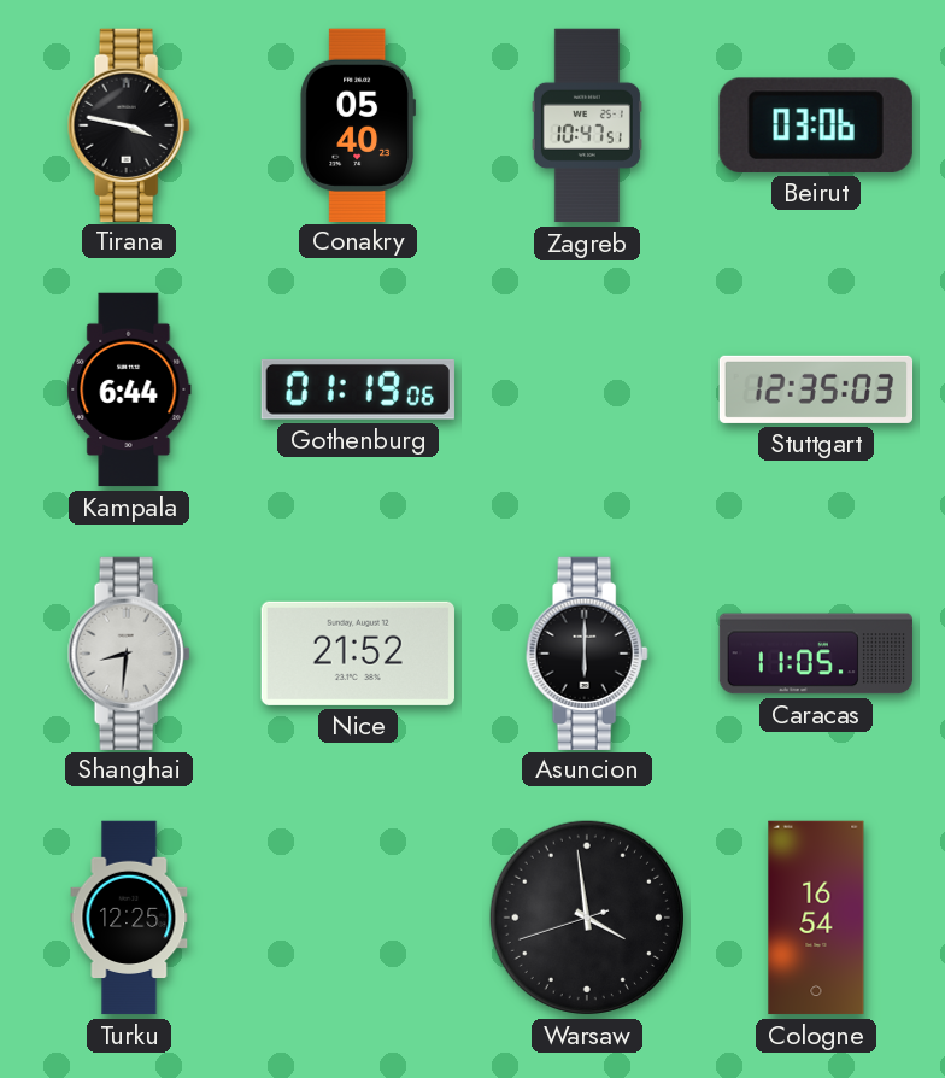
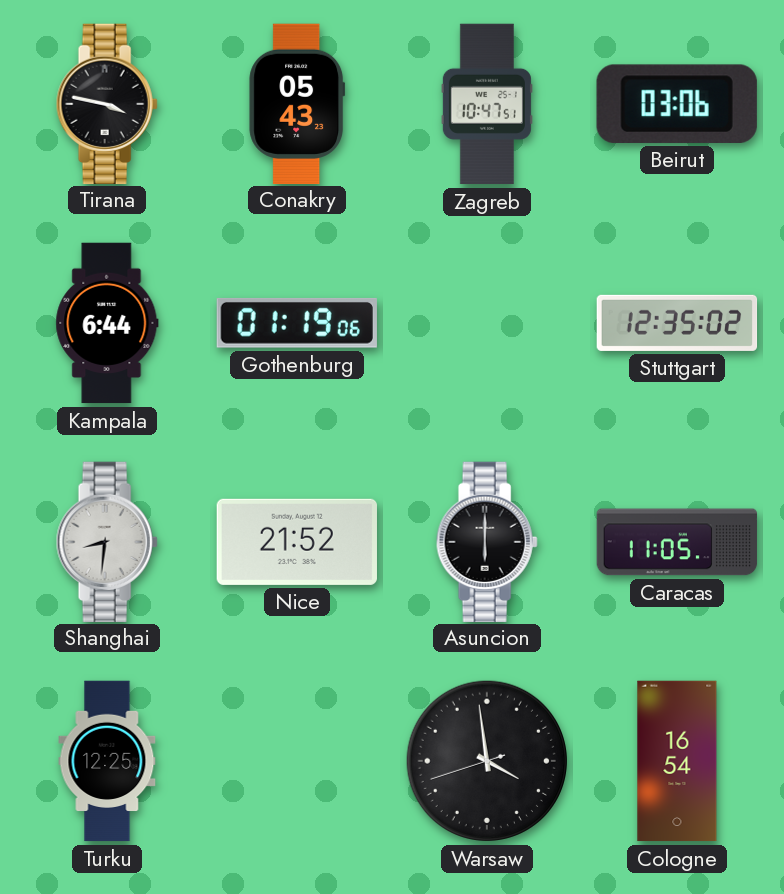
Conakry: 05:40 -> 05:43 (297, 103)
Stuttgart: 12:35:03 -> 12:35:02 (677, 323)
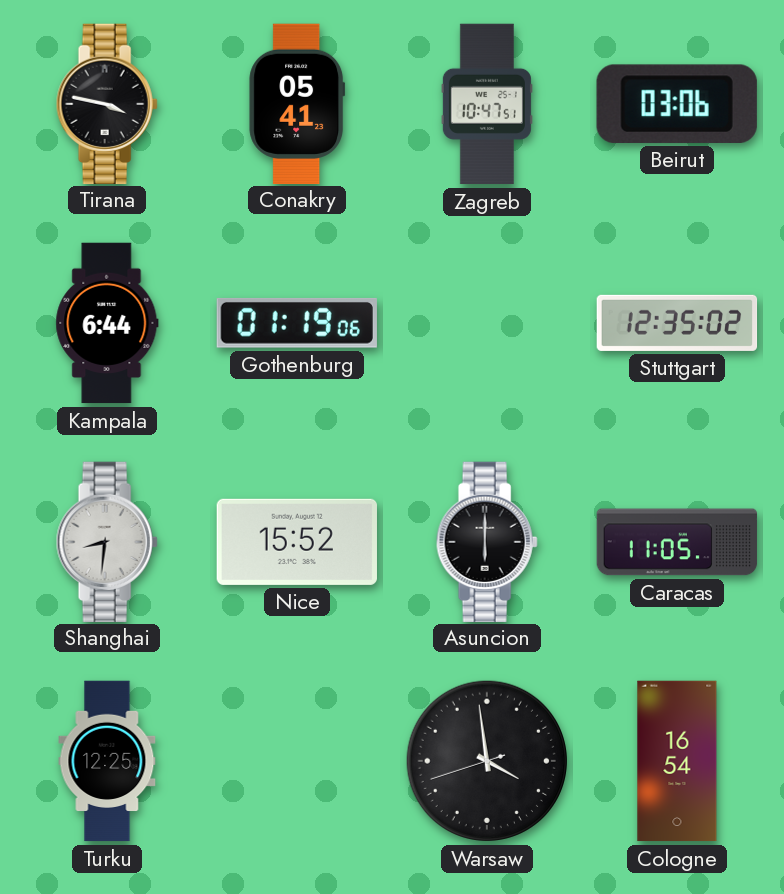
Conakry: 05:43 -> 05:41 (297, 103)
Nice: 21:52 -> 15:52 (297, 542)
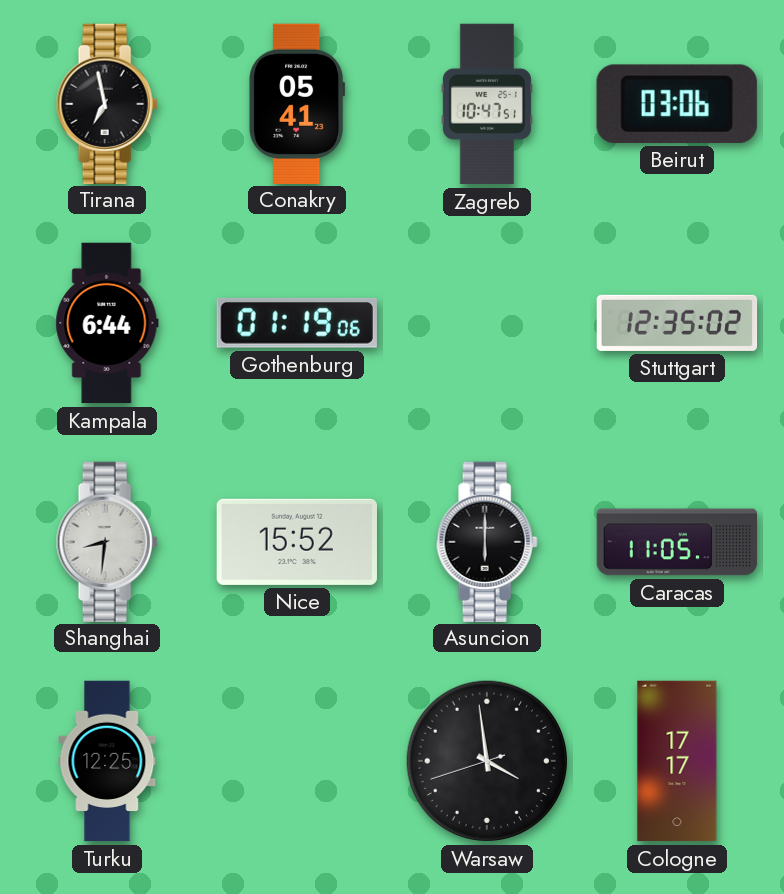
Tirana: 3:47 -> 6:58 (107, 103)
Cologne: 16:54 -> 17:17 (677, 761)
